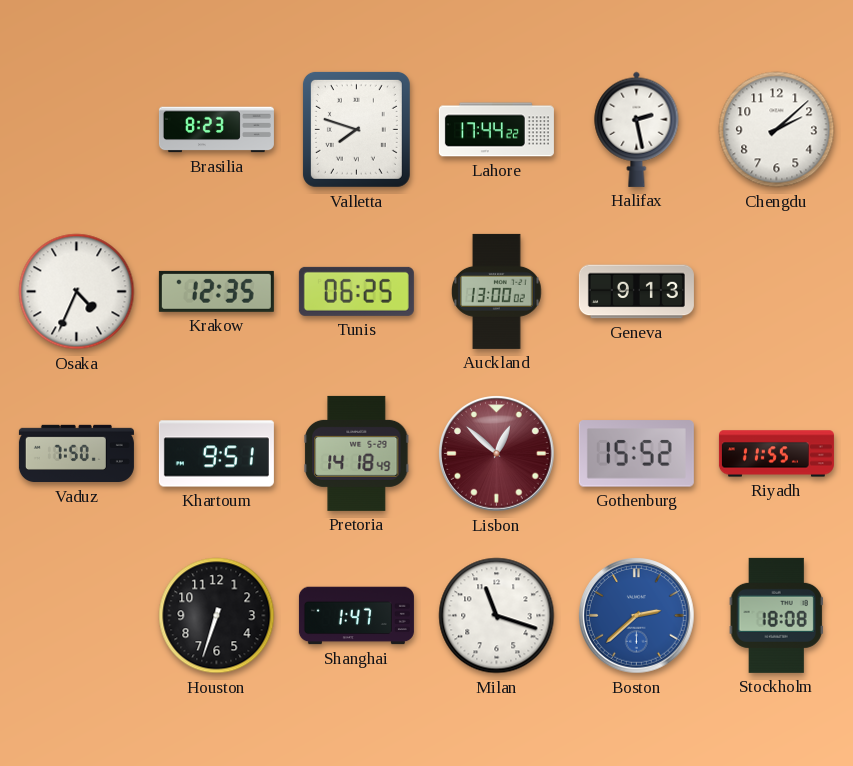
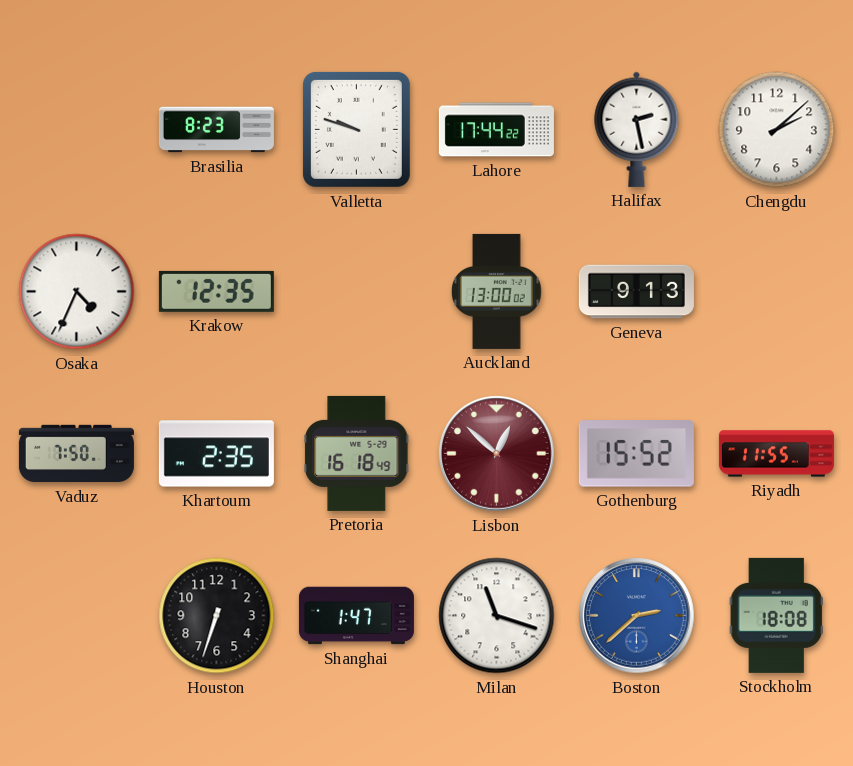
Valletta: 7:48 -> 9:48 (356, 129)
Tunis: 06:25 -> none (356, 291)
Khartoum: 9:51 -> 2:35 (216, 454)
Pretoria: 14:18 -> 16:18 (357, 453)
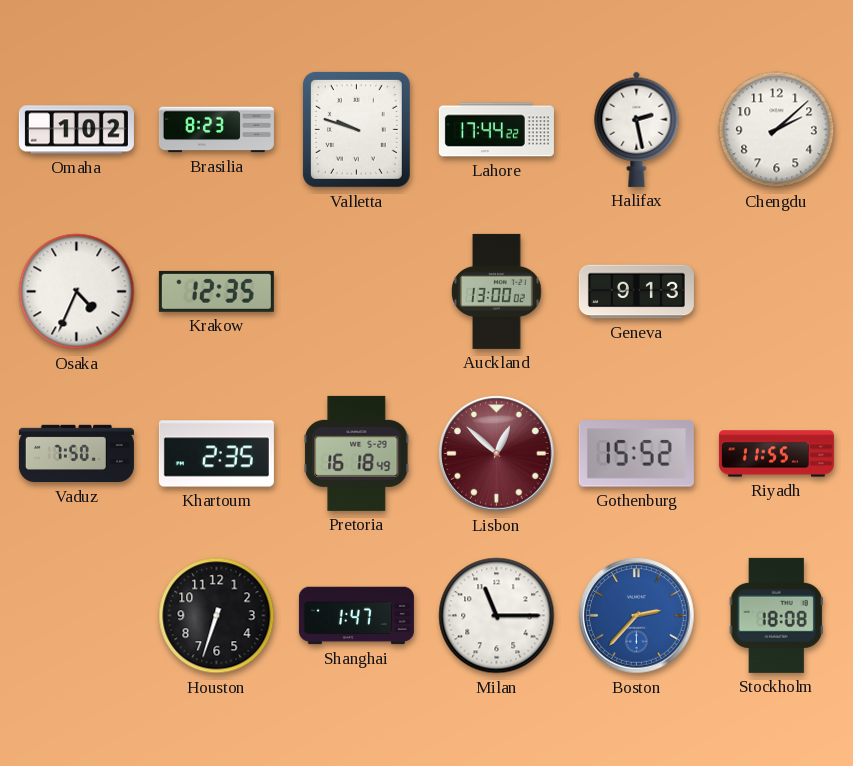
Omaha: none -> 1:02 (76, 130)
Milan: 11:18 -> 11:15 (497, 616)
Boston: 2:38 -> 2:37 (637, 616)
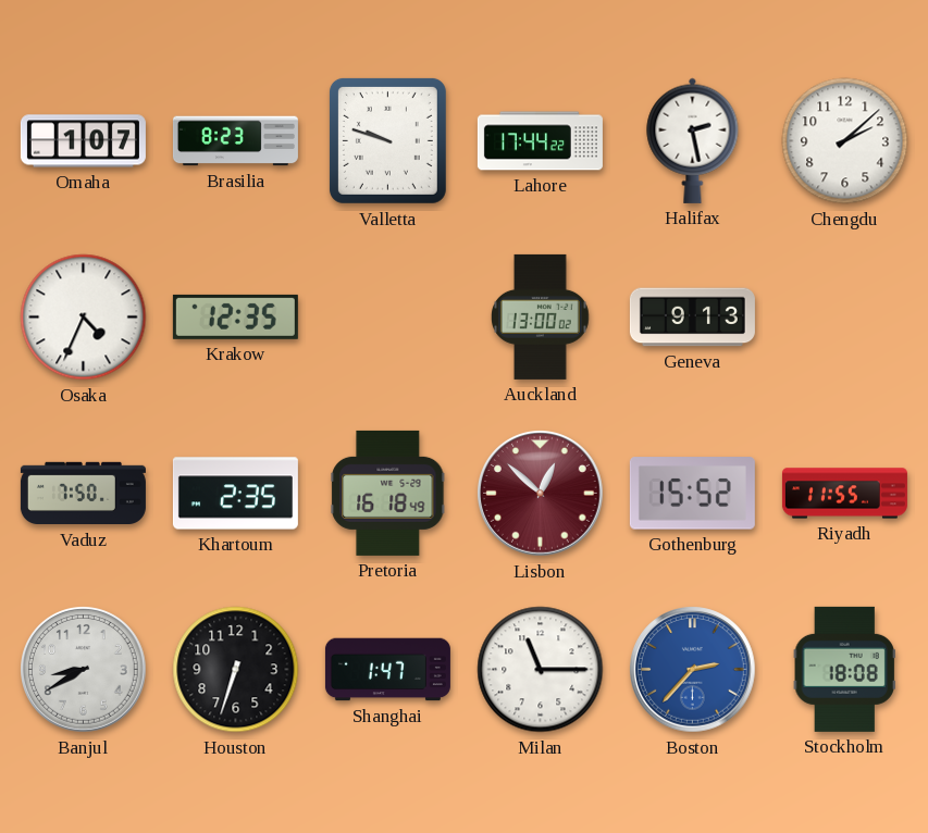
Omaha: 1:02 -> 1:07 (83, 141)
Banjul: none -> 8:40 (84, 670)
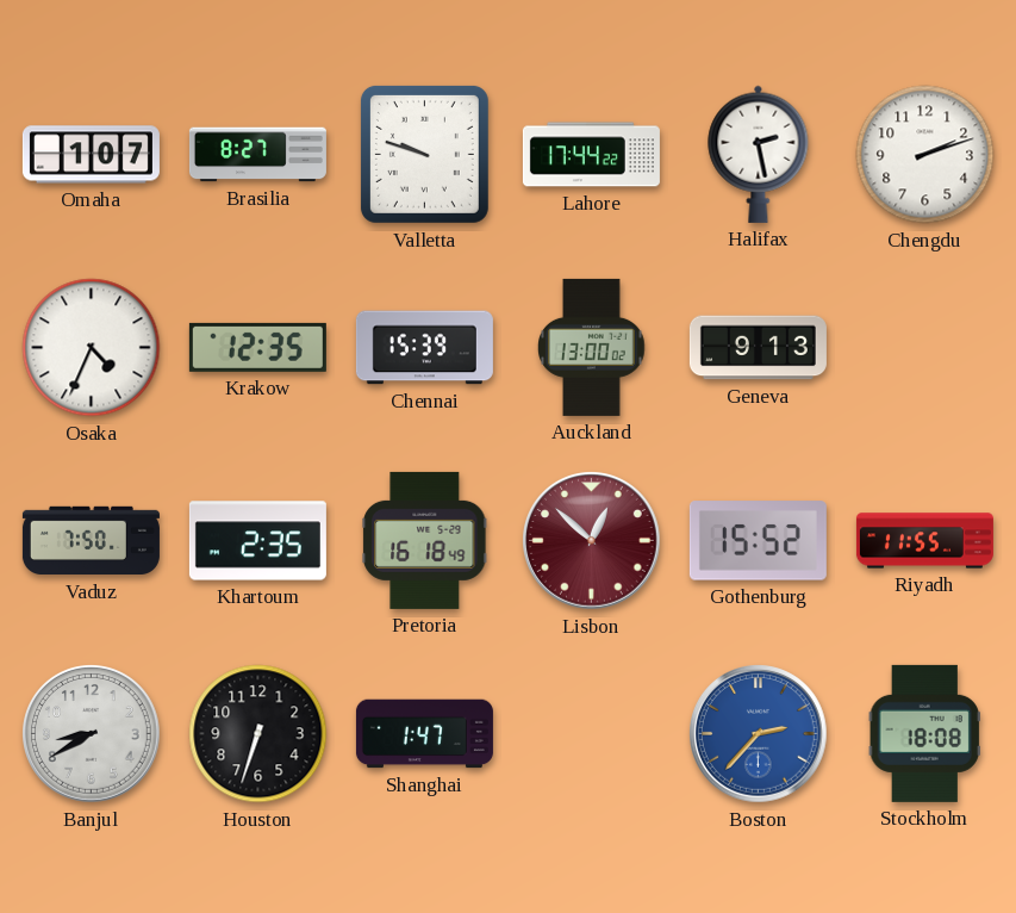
Brasilia: 8:23 -> 8:27 (257, 155)
Chengdu: 2:08 -> 2:12 (925, 155)
Chennai: none -> 15:39 (424, 348)
Milan: 11:15 -> none (541, 670)
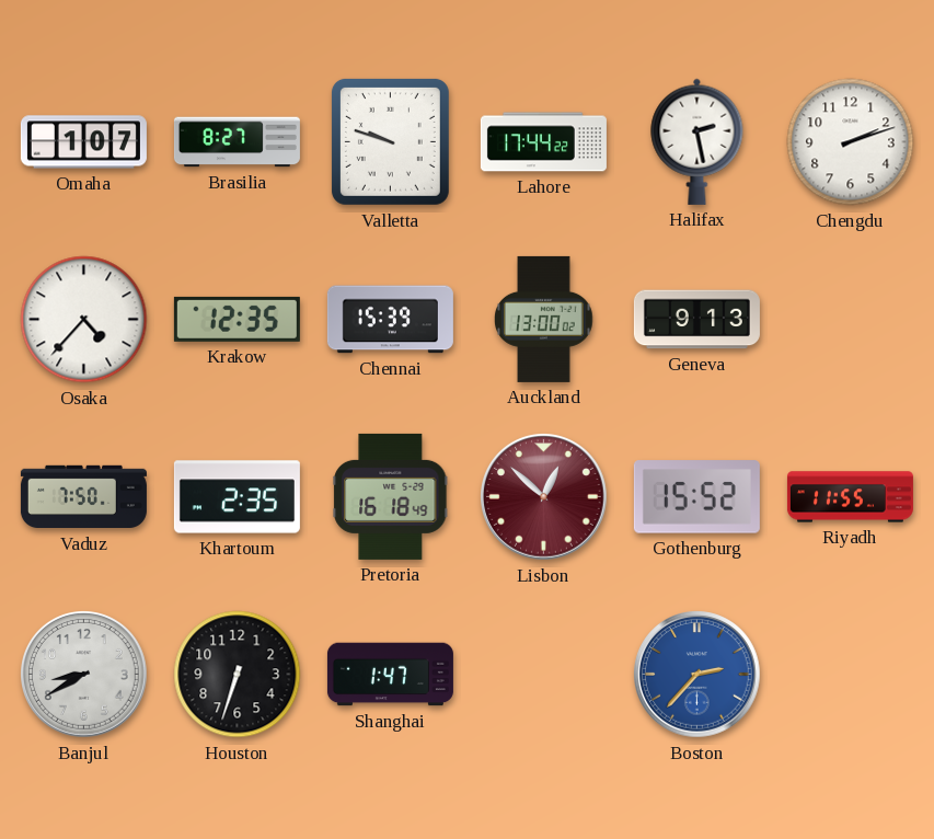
Osaka: 4:34 -> 4:37 (84, 320)
Stockholm: 18:08 -> none (924, 733)
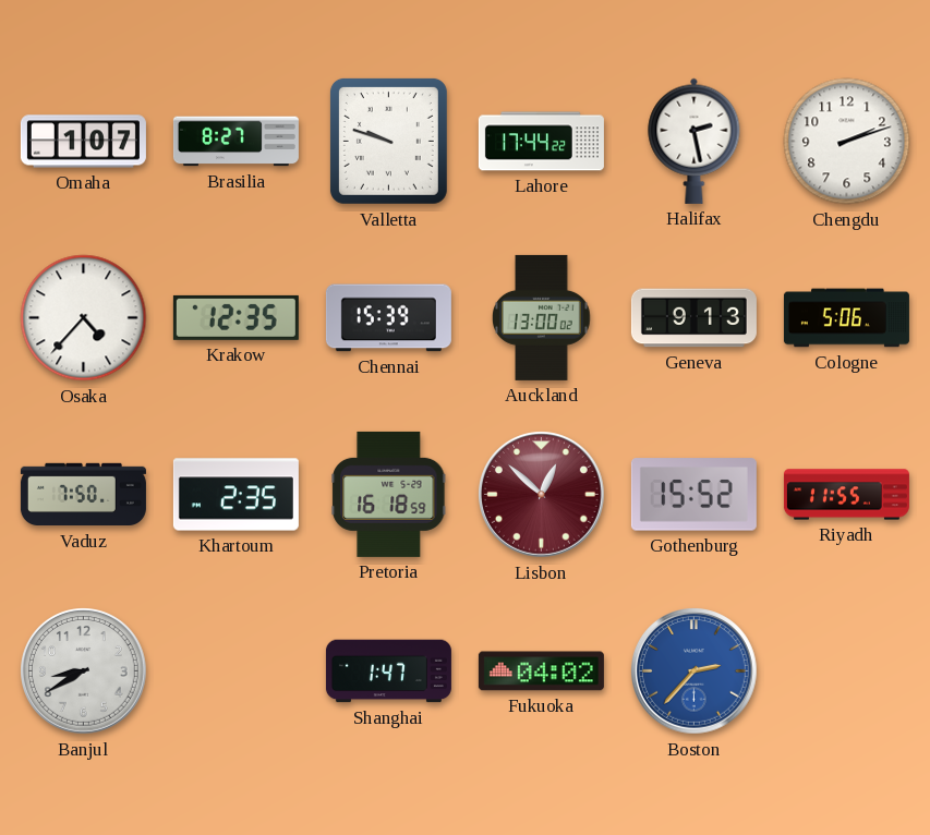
Cologne: none -> 5:06 (846, 318)
Pretoria: 16:18:49 -> 16:18:59 (389, 494)
Houston: 6:33 -> none (238, 675)
Fukuoka: none -> 04:02 (541, 671)
